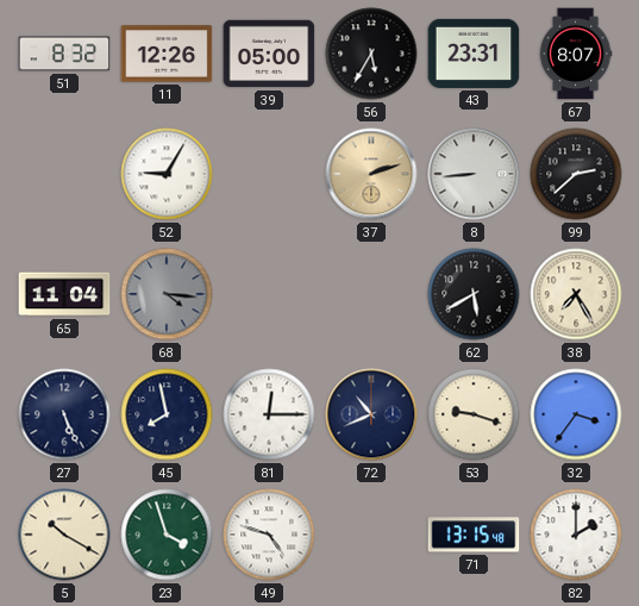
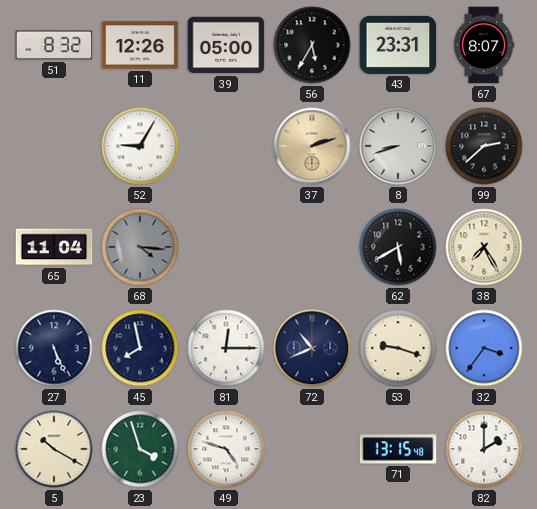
8: 8:44 -> 8:42 (398, 146)
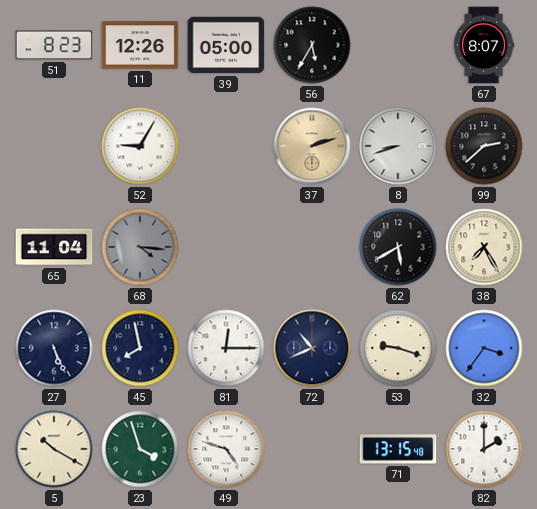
51: 8:32 -> 8:23 (54, 45)
43: 23:31 -> none (398, 45)
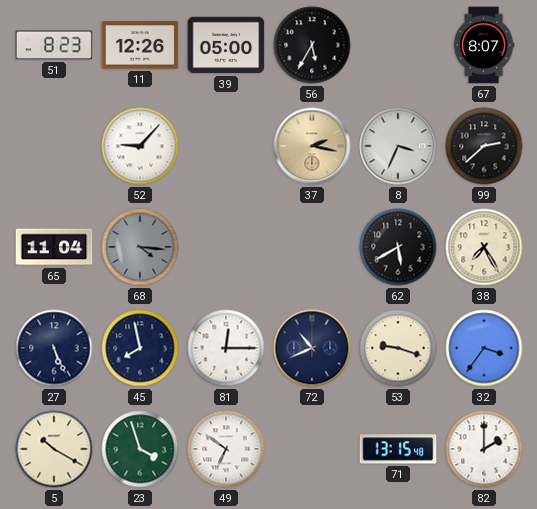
52: 9:05 -> 9:07 (140, 146)
37: 2:12 -> 2:17 (312, 146)
8: 8:42 -> 3:34 (398, 146)
49: 4:48 -> 6:51 (226, 449)
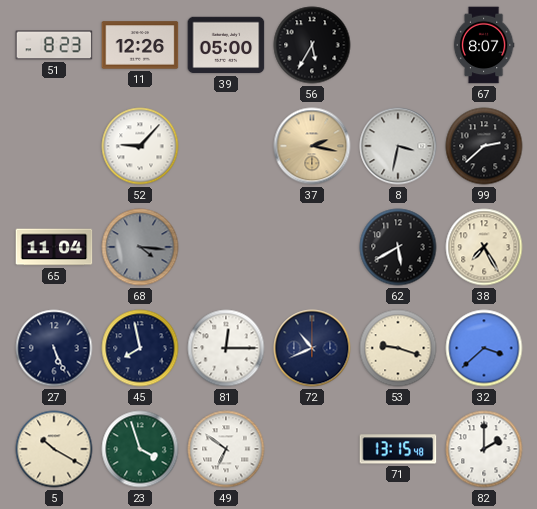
8: 3:34 -> 3:32 (398, 146)
32: 3:36 -> 3:38 (484, 348)
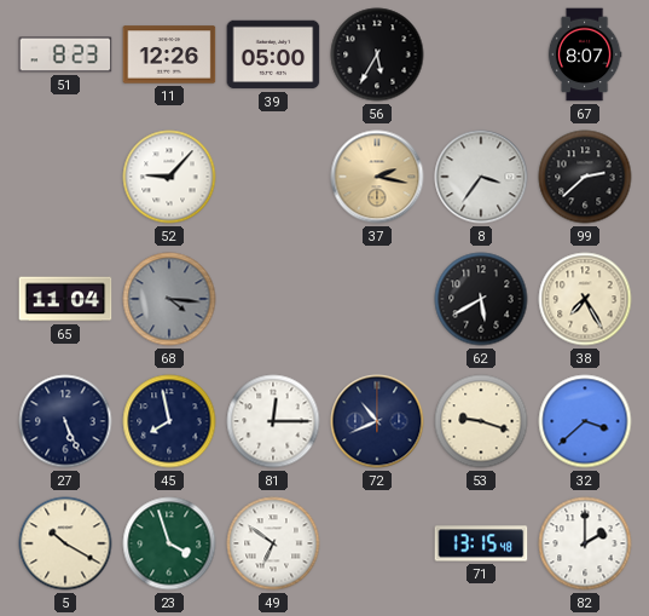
8: 3:32 -> 3:36 (481, 177)
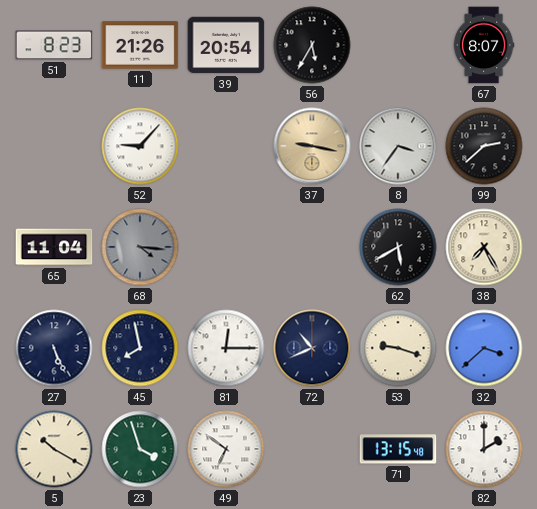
11: 12:26 -> 21:26 (140, 45)
39: 05:00 -> 20:54 (226, 45)
37: 2:17 -> 9:17 (312, 146)
